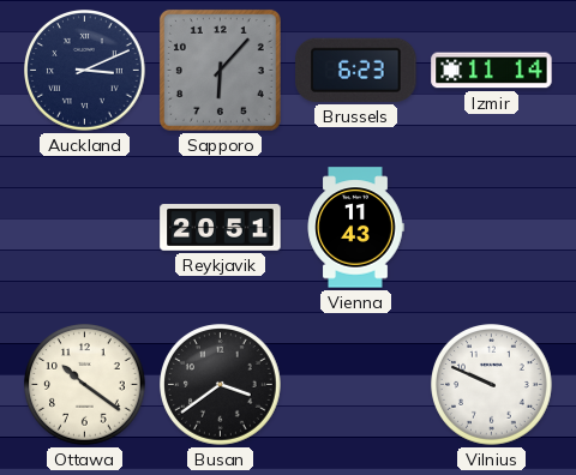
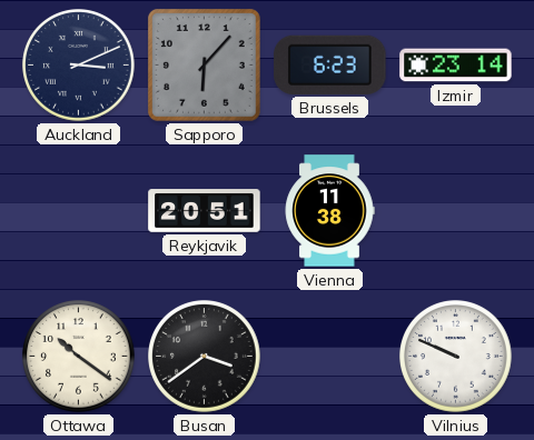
Izmir: 11:14 -> 23:14 (456, 66)
Vienna: 11:43 -> 11:38 (329, 211)
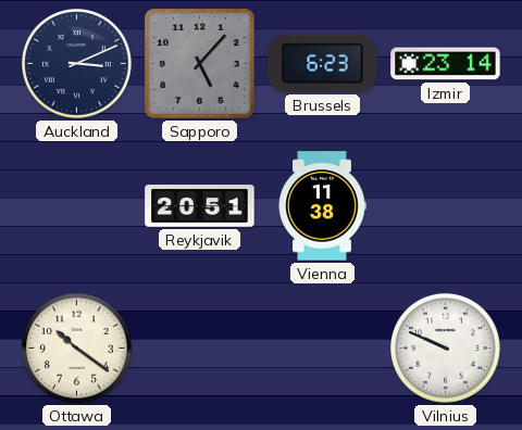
Sapporo: 6:07 -> 5:07 (199, 63)
Busan: 3:39 -> none (205, 357)
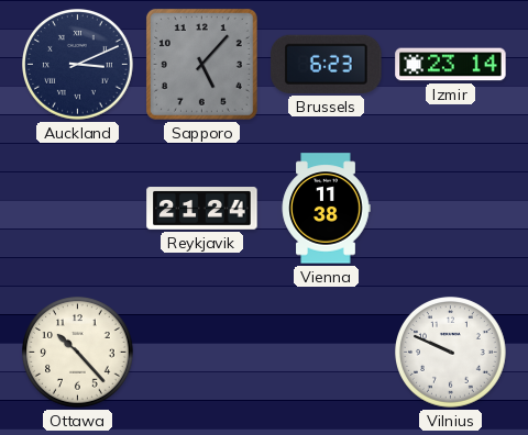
Reykjavik: 20:51 -> 21:24 (202, 209)
Ottawa: 10:21 -> 10:23 (78, 353)
